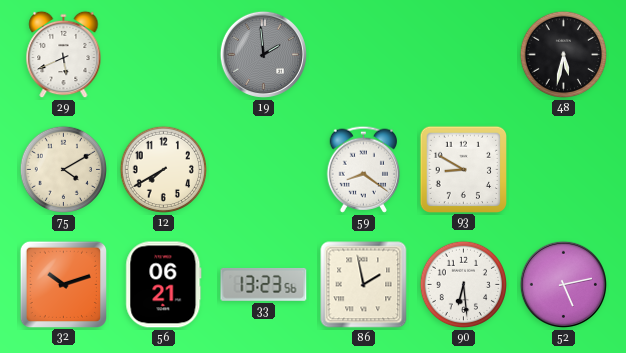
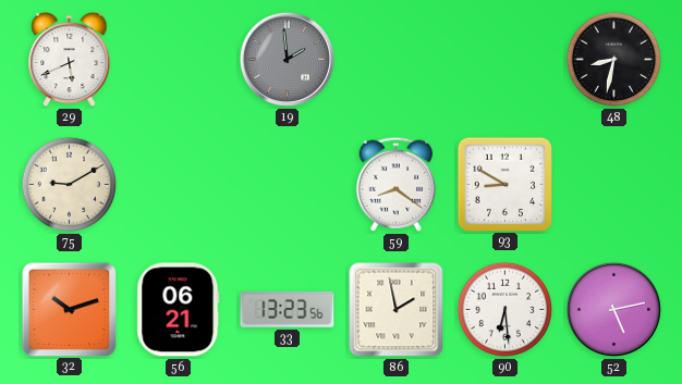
48: 5:32 -> 8:32 (614, 60)
75: 4:10 -> 9:10 (70, 185)
12: 7:40 -> none (164, 170)
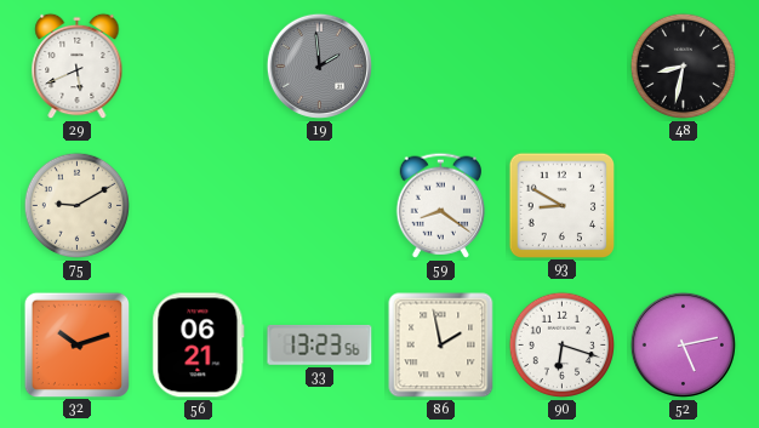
90: 6:29 -> 6:18 (563, 346)
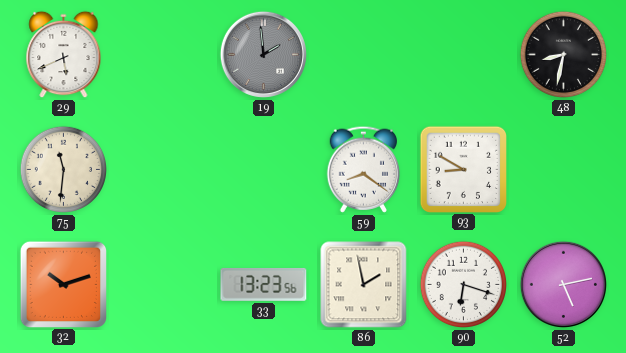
75: 9:10 -> 11:31 (64, 170)
56: 06:21 -> none (199, 346)
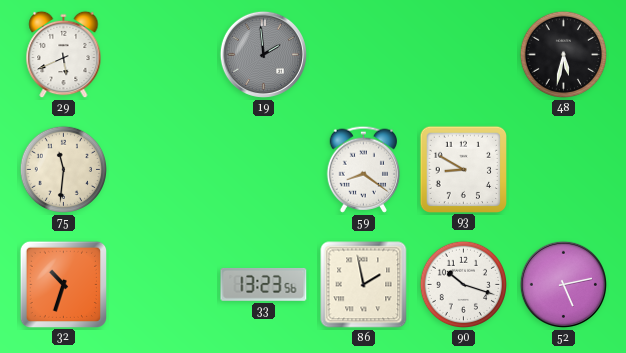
48: 8:32 -> 5:32 (564, 55)
32: 10:12 -> 10:33 (63, 284)
90: 6:18 -> 10:18 (464, 285)
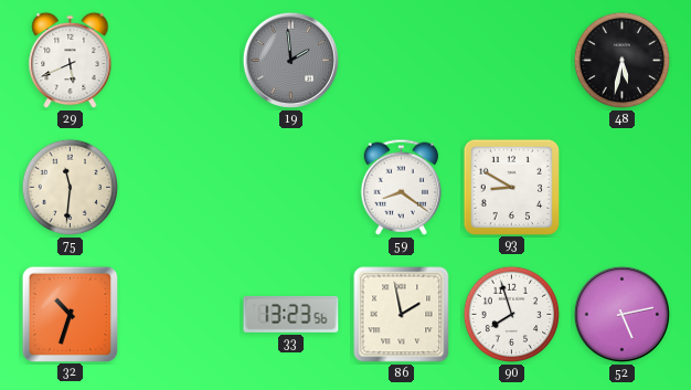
90: 10:18 -> 7:57 (512, 315)
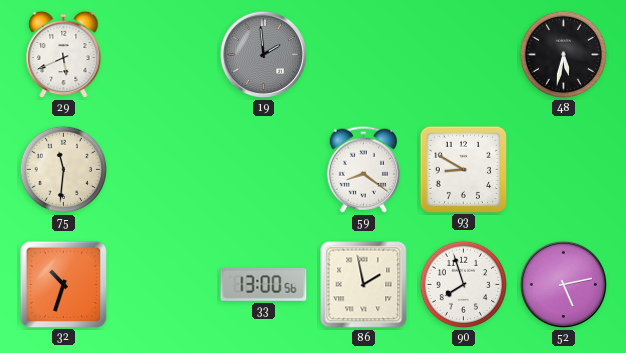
33: 13:23 -> 13:00 (264, 284)
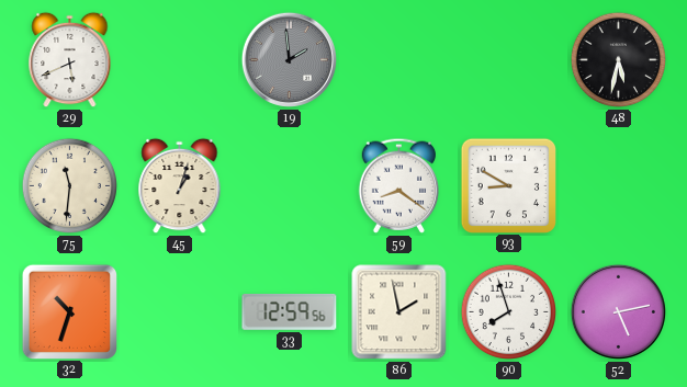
45: none -> 1:03 (180, 186)
33: 13:00 -> 12:59 (290, 311)
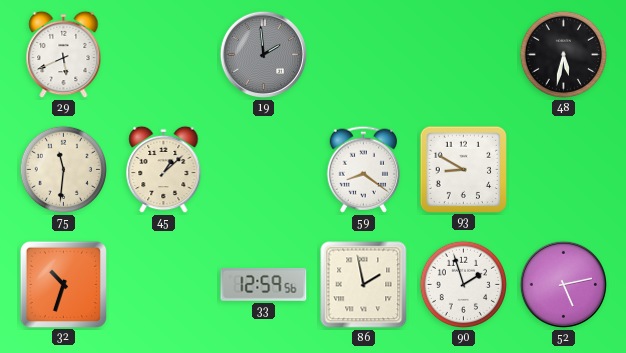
45: 1:03 -> 1:08 (164, 170)
90: 7:57 -> 1:57 (464, 285)
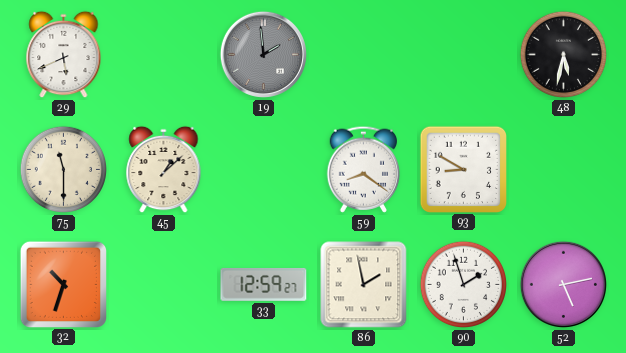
75: 11:31 -> 11:30 (64, 170)
33: 12:59:56 -> 12:59:27 (264, 284)
